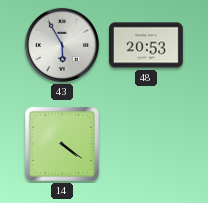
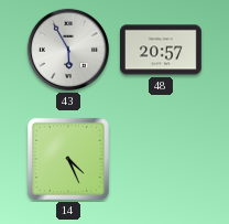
48: 20:53 -> 20:57 (162, 50)
14: 4:21 -> 4:26 (68, 159)
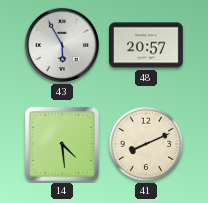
14: 4:26 -> 4:29 (62, 144)
41: none -> 8:11 (146, 144)
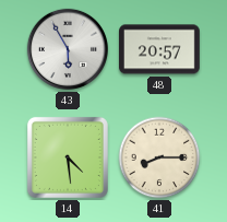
41: 8:11 -> 8:15 (159, 157)
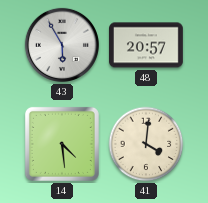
41: 8:15 -> 4:01 (146, 144)
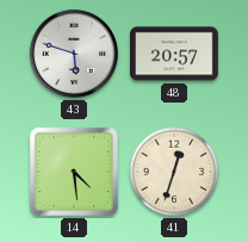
43: 5:55 -> 5:48 (74, 54)
41: 4:01 -> 12:33 (174, 172)
